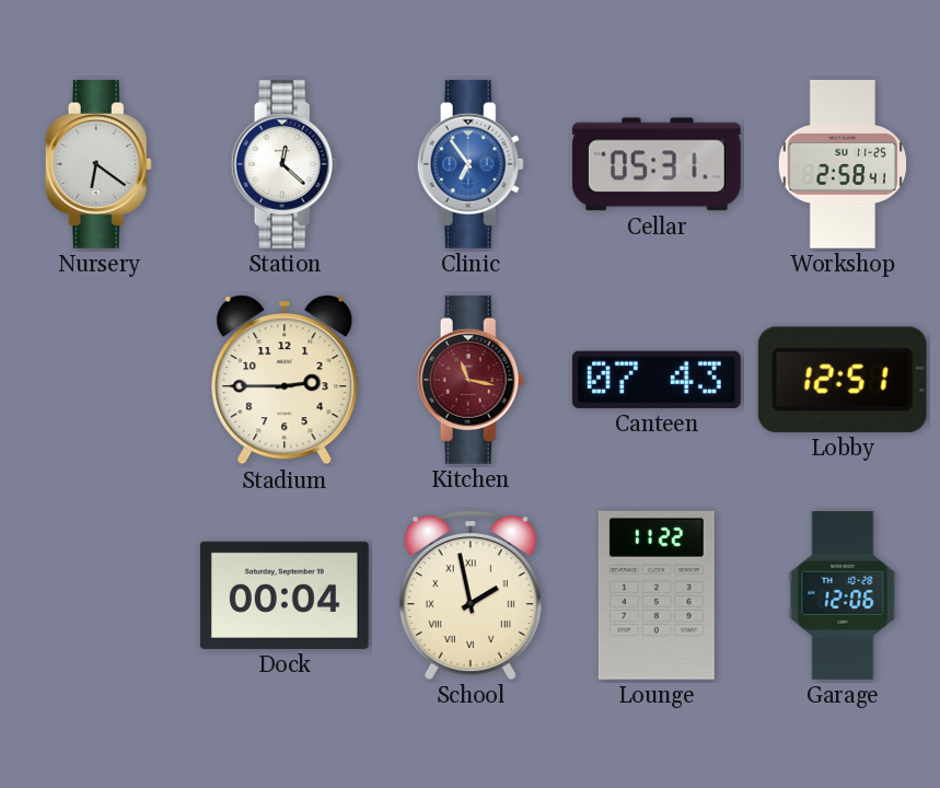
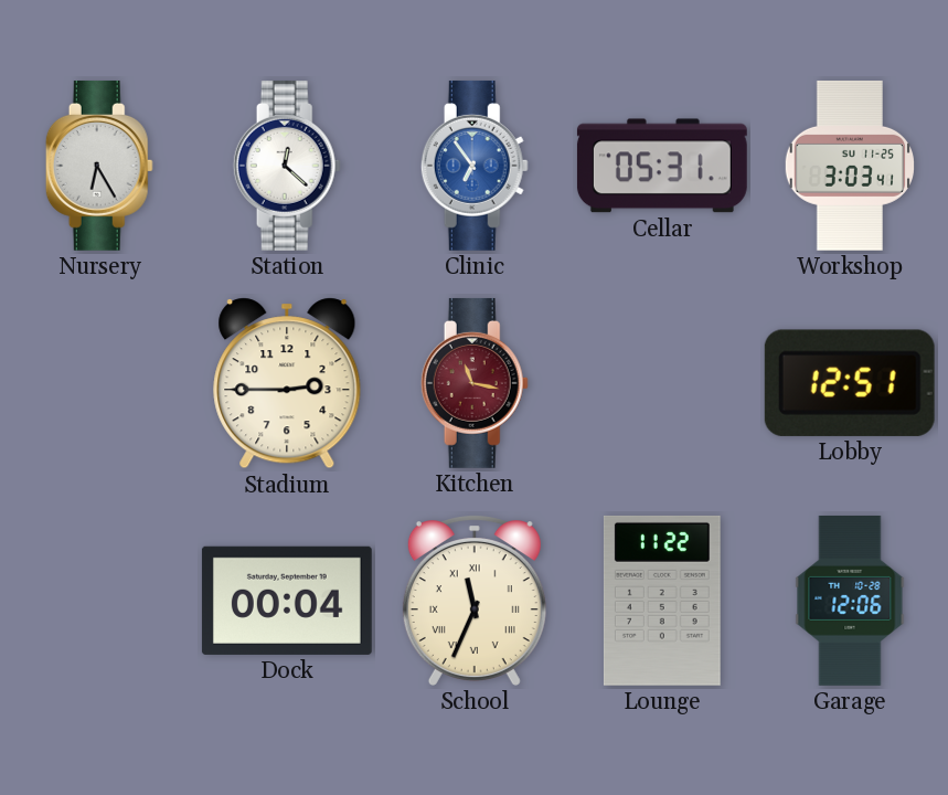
Nursery: 6:21 -> 6:25 (99, 166)
Workshop: 2:58 -> 3:03 (849, 166)
Canteen: 07:43 -> none (657, 380)
School: 1:58 -> 11:34 (475, 601)
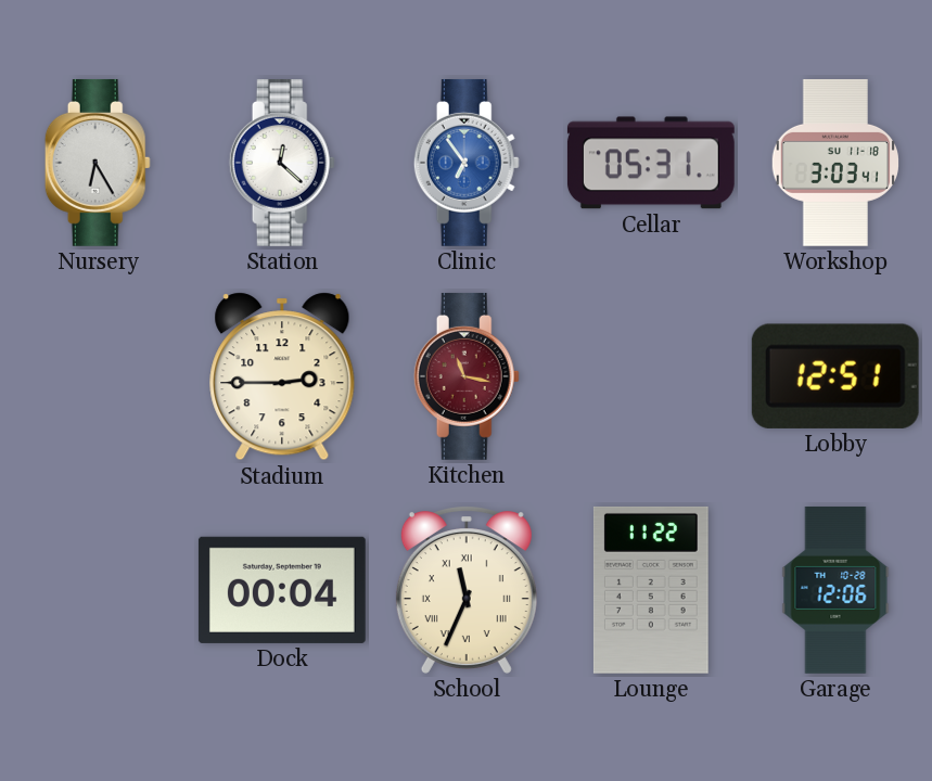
Workshop date: SU 11-25 -> SU 11-18 (834, 163)
